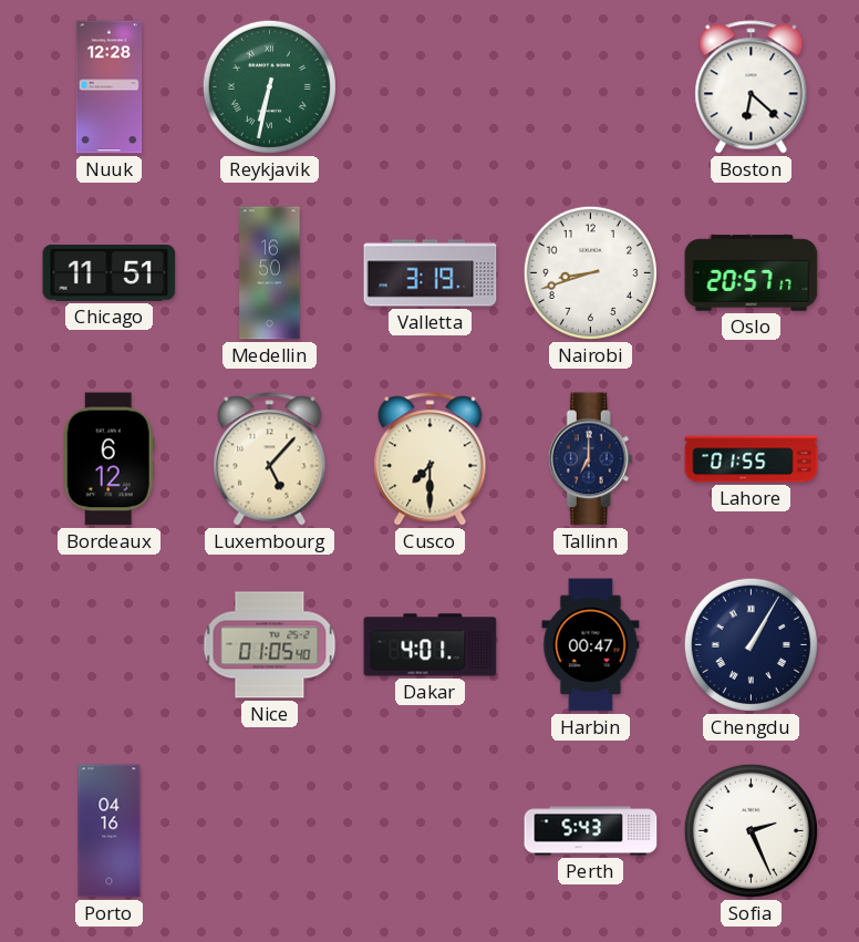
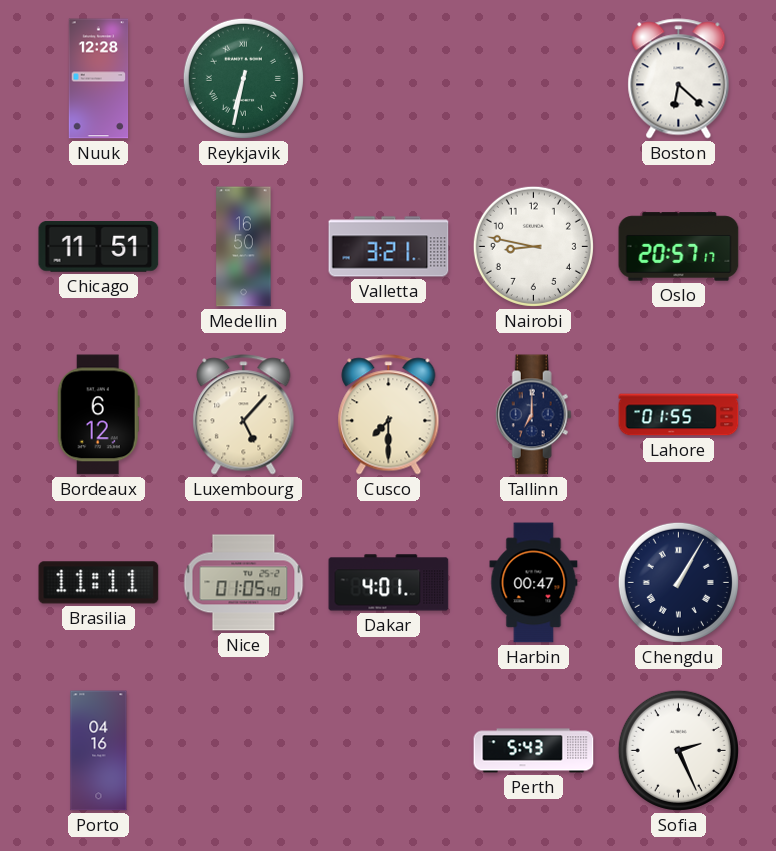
Valletta: 3:19 -> 3:21 (389, 247)
Nairobi: 8:42 -> 8:47 (533, 246)
Brasilia: none -> 11:11 (99, 583)
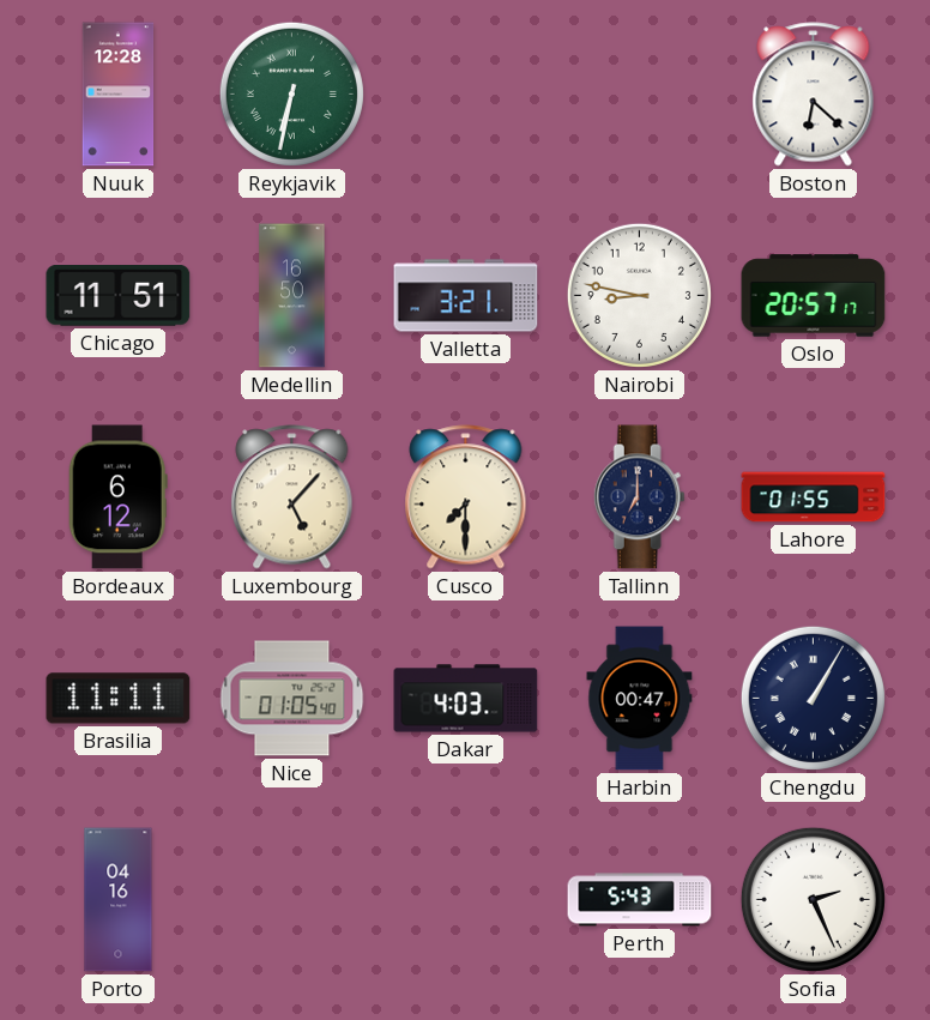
Dakar: 4:01 -> 4:03 (466, 699)
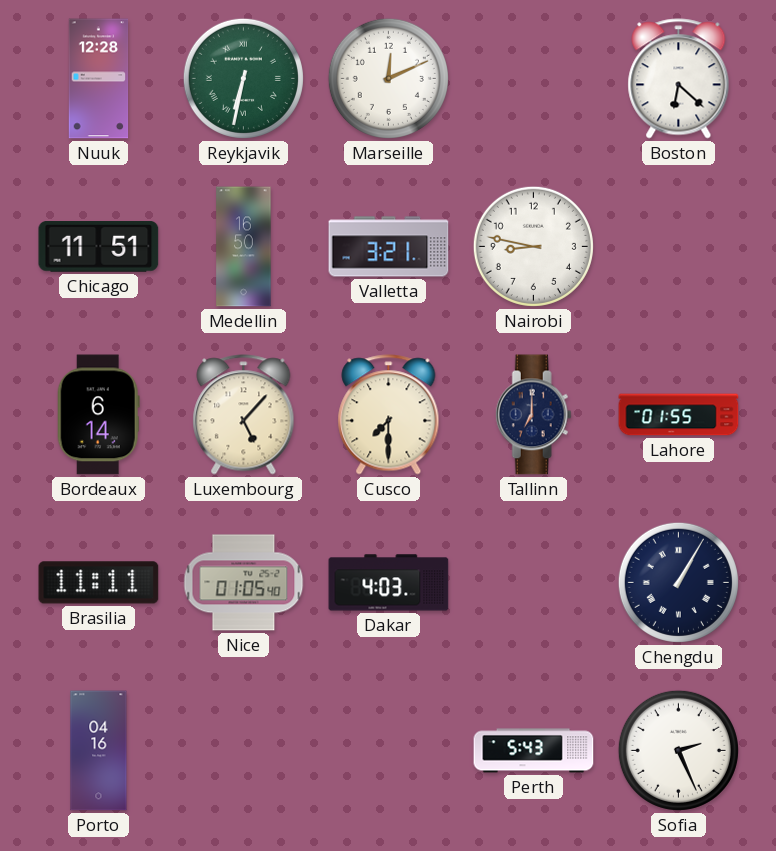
Marseille: none -> 12:11 (388, 78)
Oslo: 20:57 -> none (814, 296)
Bordeaux: 6:12 -> 6:14 (98, 415)
Harbin: 00:47 -> none (640, 699)
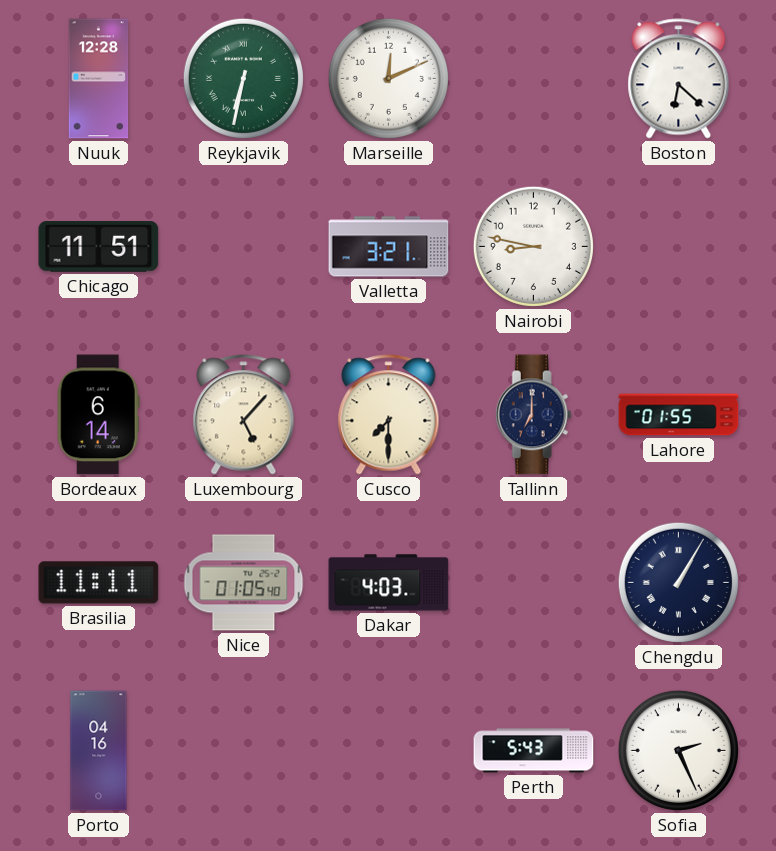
Medellin: 16:50 -> none (244, 247)
